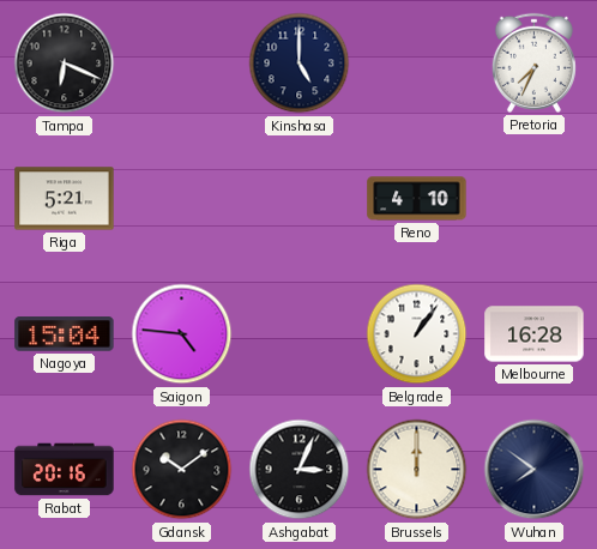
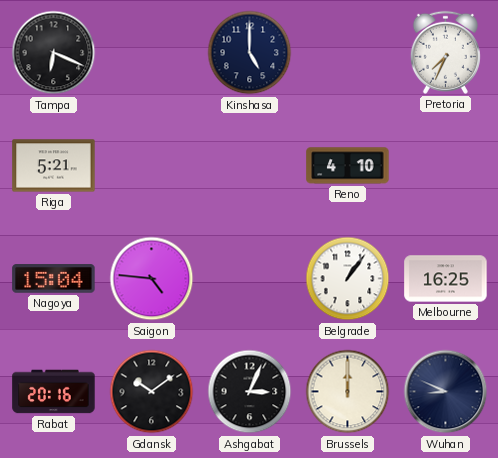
Melbourne: 16:28 -> 16:25 (446, 279)
Wuhan: 7:51 -> 8:49 (446, 392)
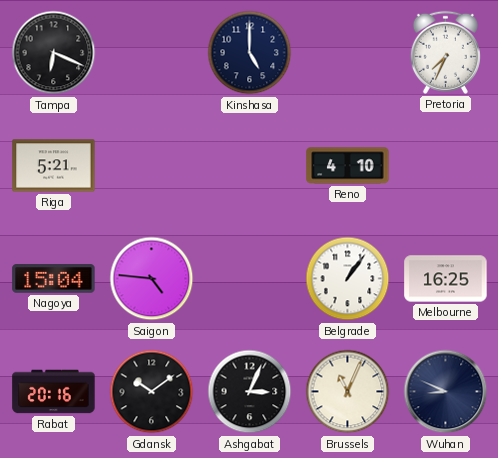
Brussels: 12:00 -> 11:04 (348, 392)
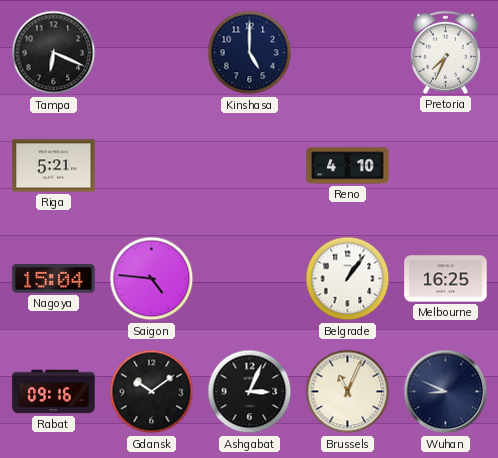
Rabat: 20:16 -> 09:16 (54, 392)
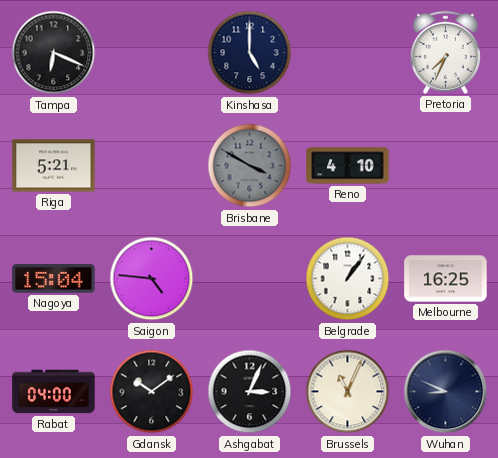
Brisbane: none -> 3:50 (250, 166)
Rabat: 09:16 -> 04:00 (54, 392)
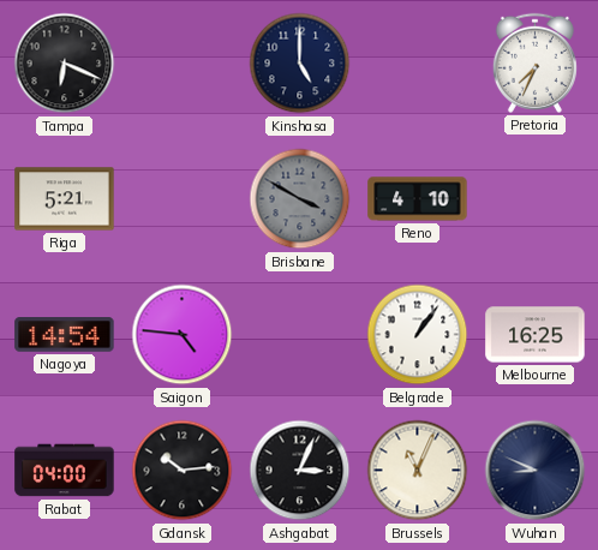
Nagoya: 15:04 -> 14:54 (65, 335)
Gdansk: 10:09 -> 10:14 (183, 471)
